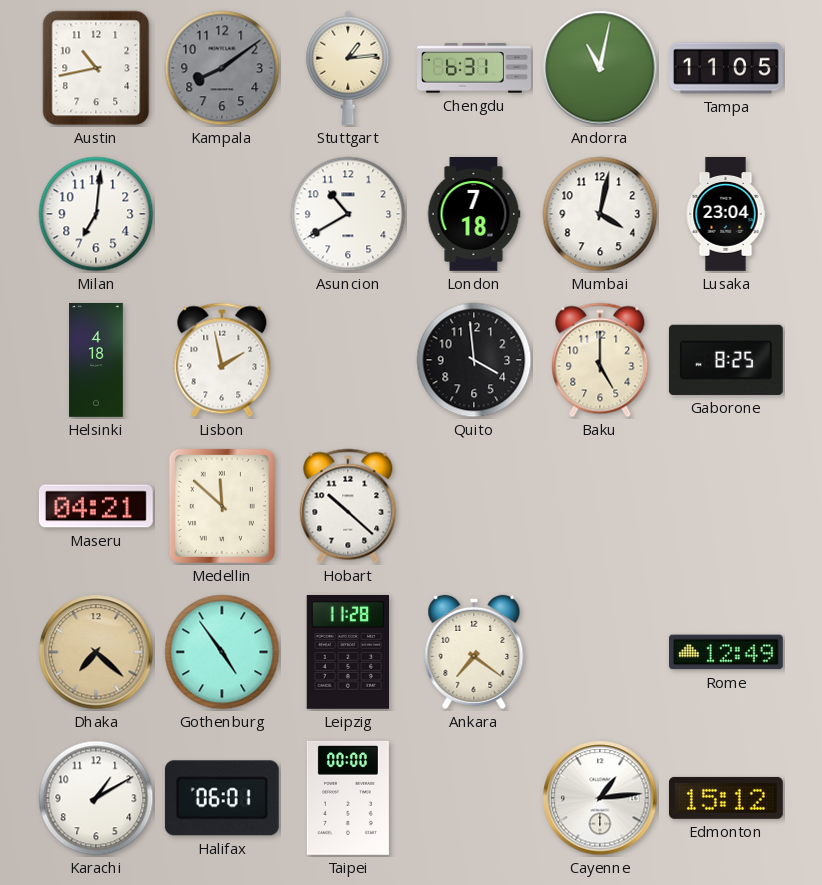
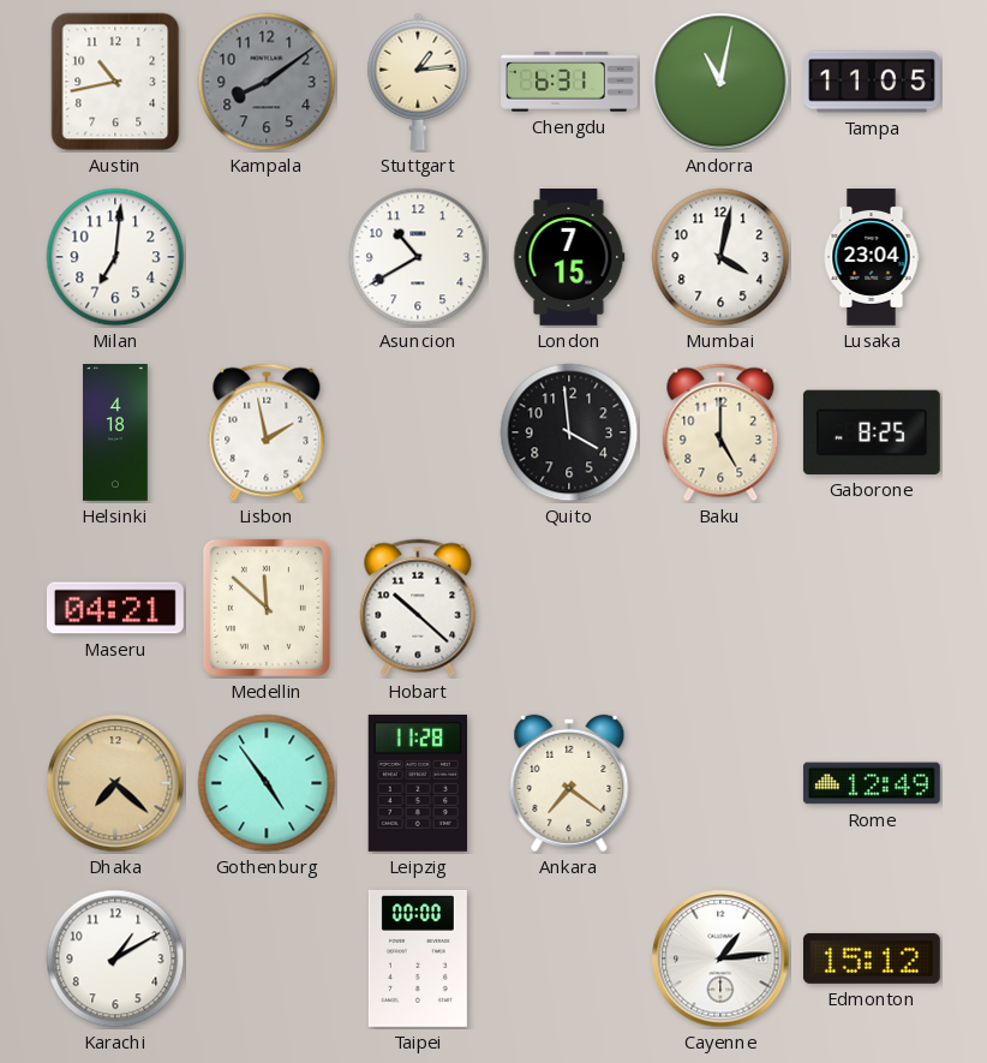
London: 7:18 -> 7:15 (569, 258)
Halifax: 06:01 -> none (222, 798)
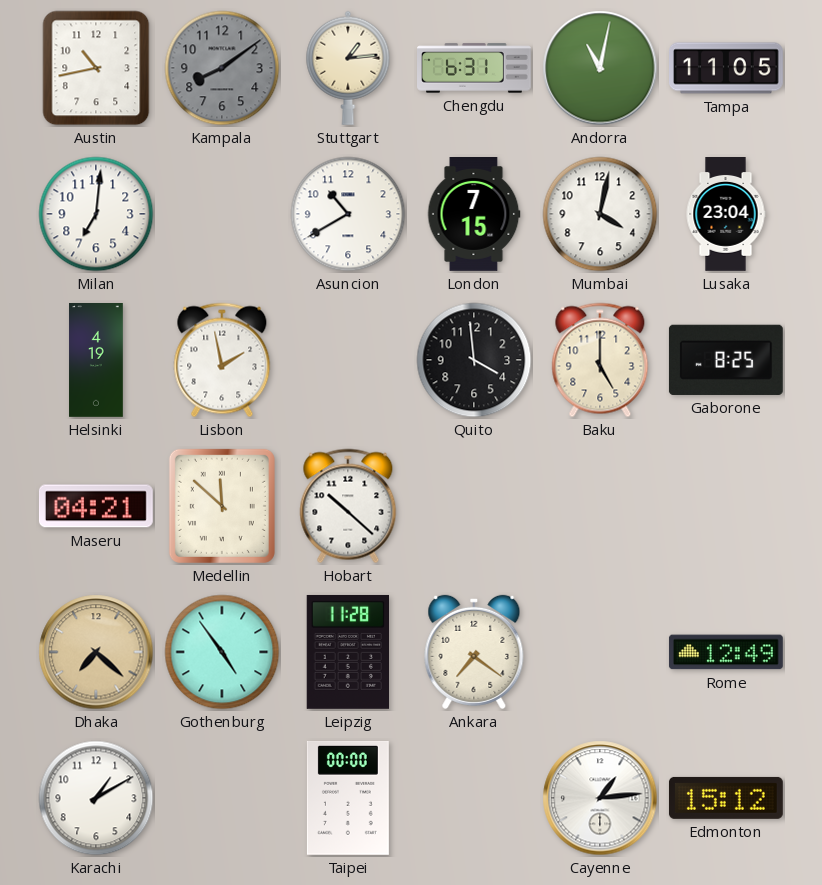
Helsinki: 4:18 -> 4:19 (96, 361)
